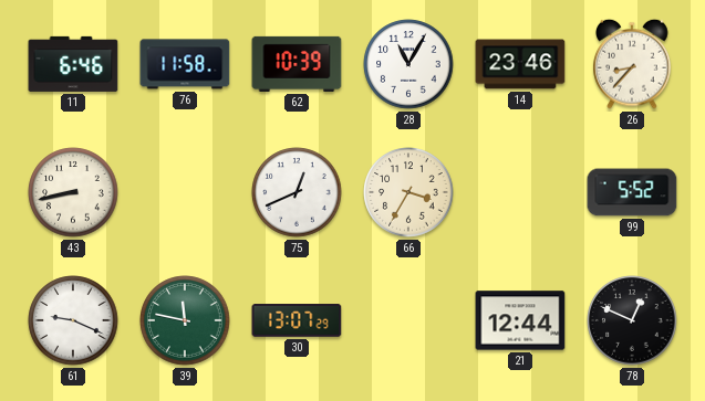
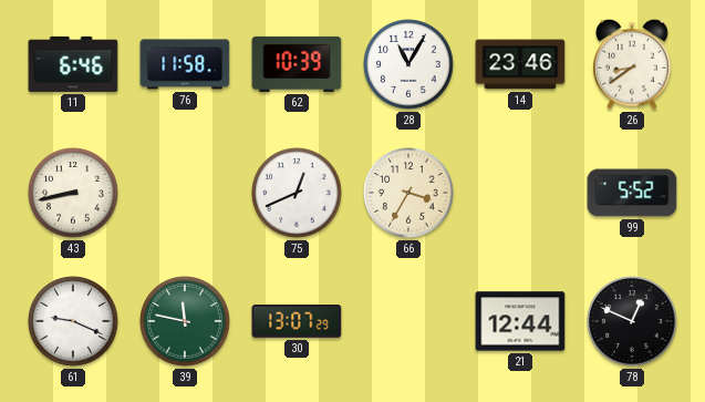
26: 8:37 -> 8:39 (632, 64)
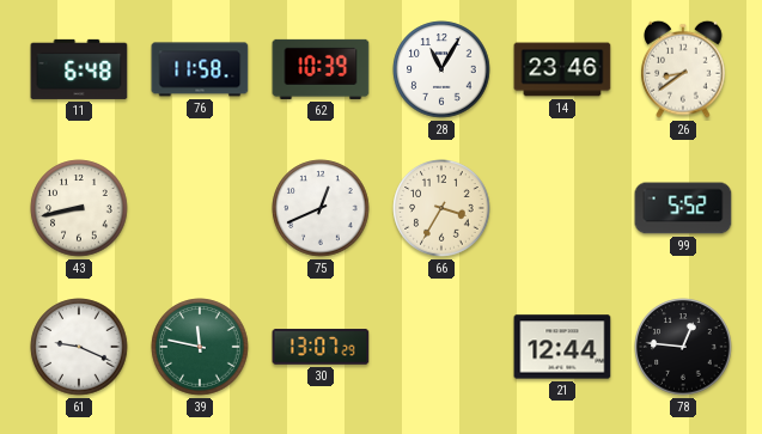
11: 6:46 -> 6:48 (79, 69)
78: 12:49 -> 12:46 (683, 347)
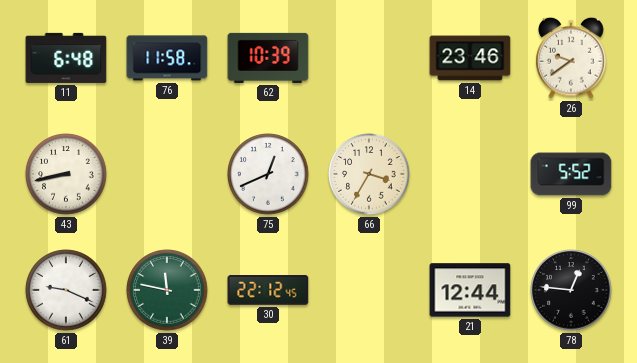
28: 11:05 -> none (441, 69)
26: 8:39 -> 9:39 (571, 58)
30: 13:07 -> 22:12 (268, 290)
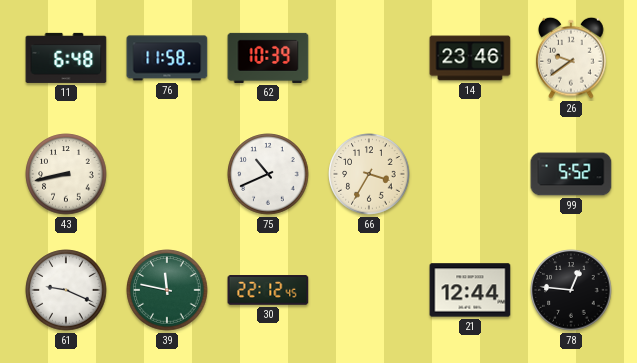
75: 12:41 -> 10:41 (268, 174)
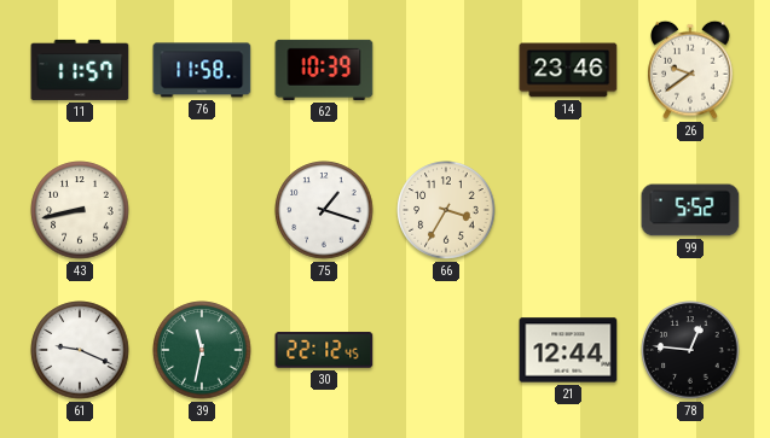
11: 6:48 -> 11:57 (80, 70)
75: 10:41 -> 1:18 (324, 210)
39: 11:47 -> 11:32 (202, 350)
